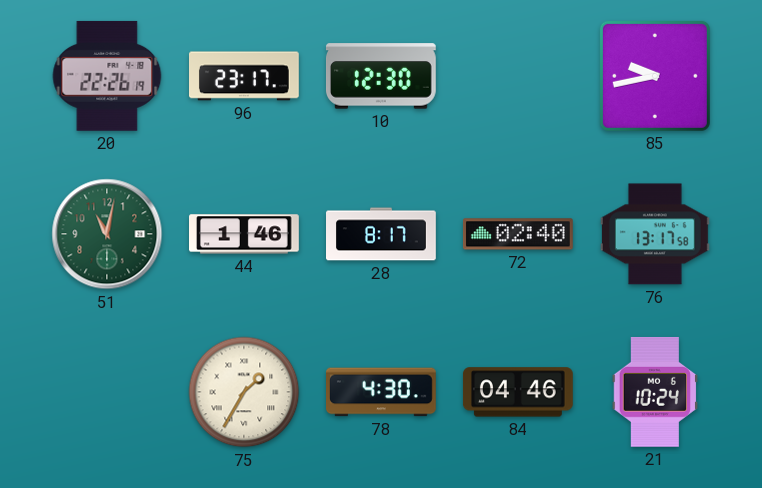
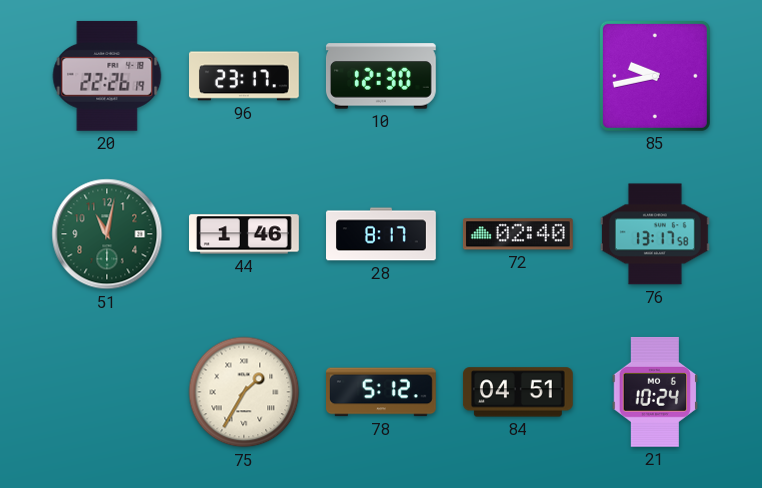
78: 4:30 -> 5:12 (382, 392)
84: 04:46 -> 04:51 (518, 392)
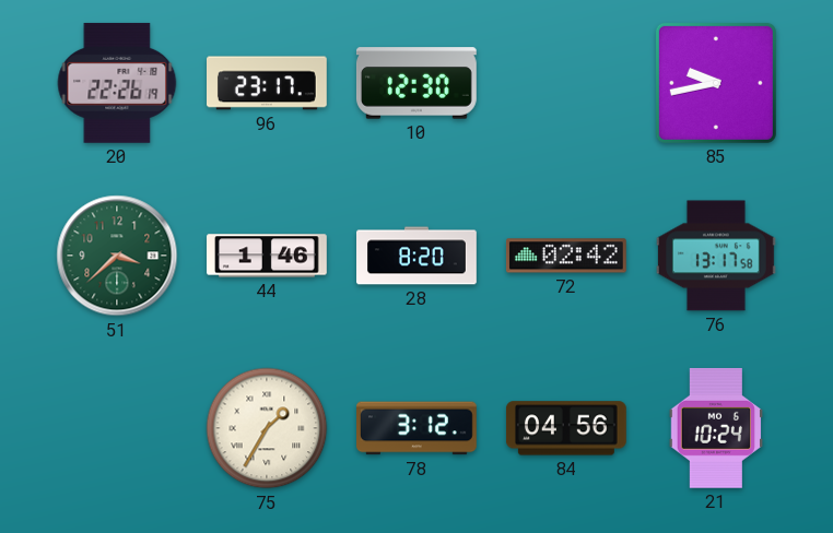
51: 11:02 -> 3:38 (117, 256)
28: 8:17 -> 8:20 (418, 256)
72: 02:40 -> 02:42 (566, 256)
78: 5:12 -> 3:12 (418, 428)
84: 04:51 -> 04:56 (566, 428)
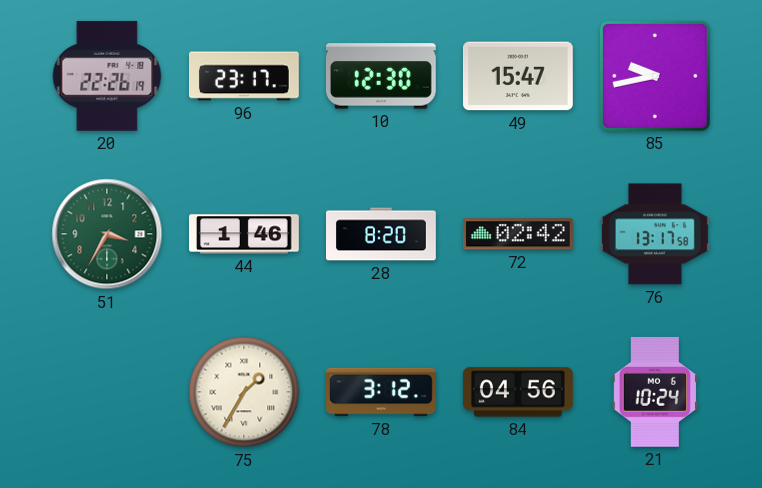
49: none -> 15:47 (518, 76)
51: 3:38 -> 3:35 (107, 234)
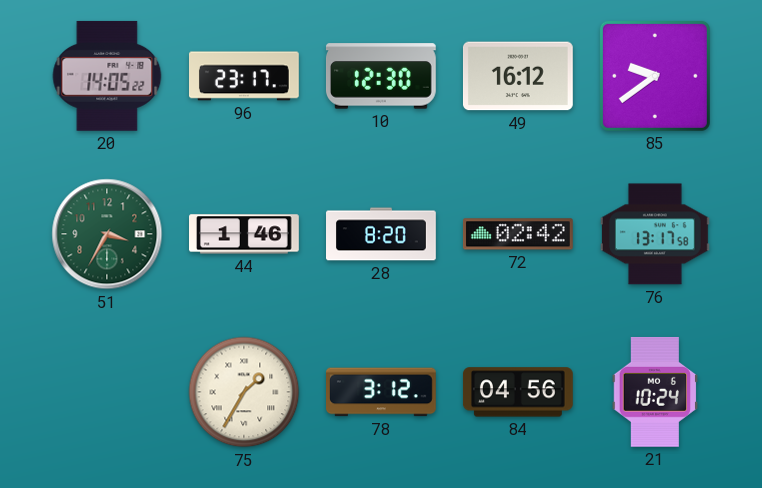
20: 22:26 -> 14:05 (107, 76)
49: 15:47 -> 16:12 (518, 76)
85: 9:43 -> 9:39 (655, 76)
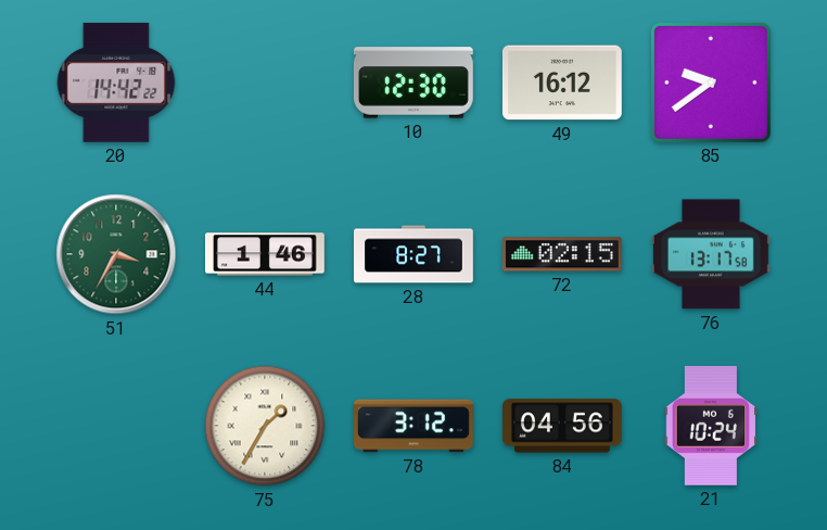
20: 14:05 -> 14:42 (116, 83)
96: 23:17 -> none (245, 76)
28: 8:20 -> 8:27 (415, 254)
72: 02:42 -> 02:15 (562, 254)
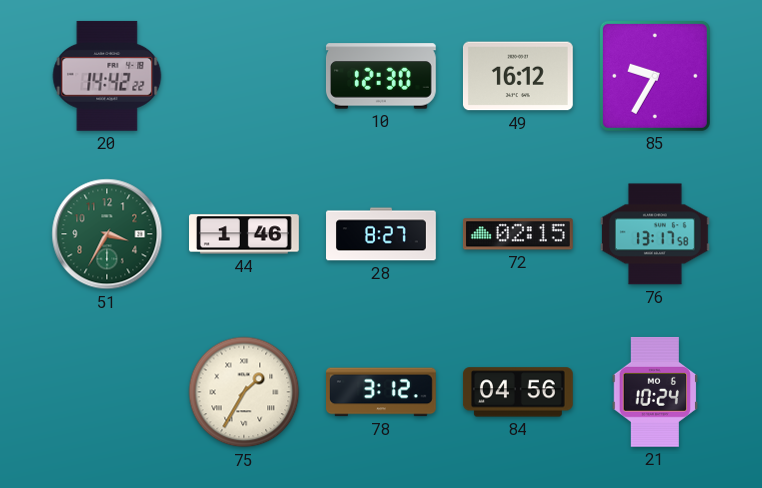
85: 9:39 -> 9:35 (655, 76)
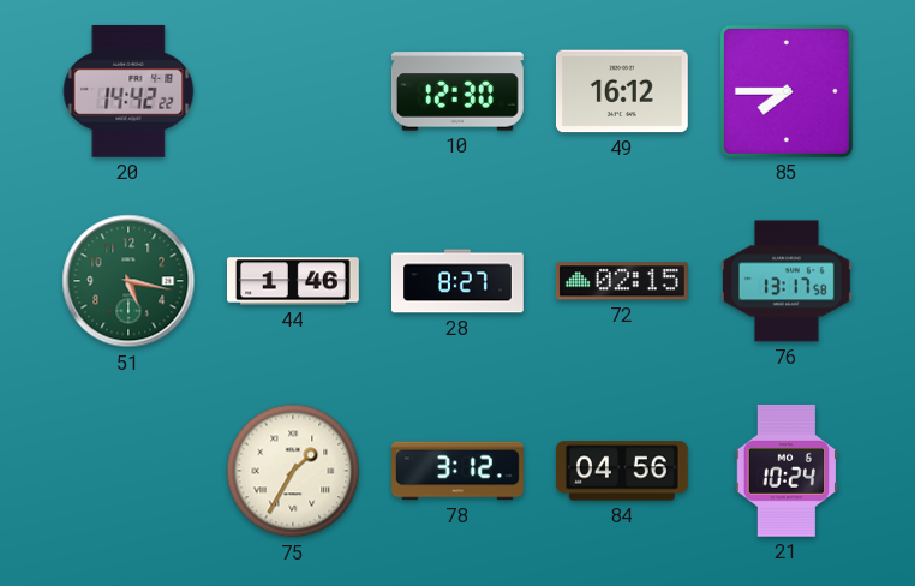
85: 9:35 -> 7:45 (787, 91)
51: 3:35 -> 5:17 (128, 281)
